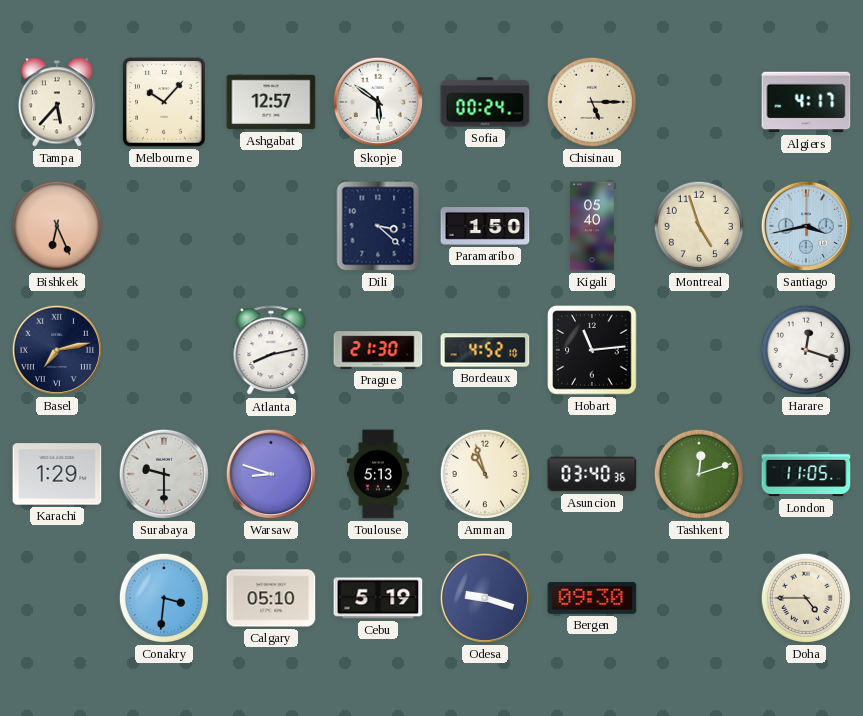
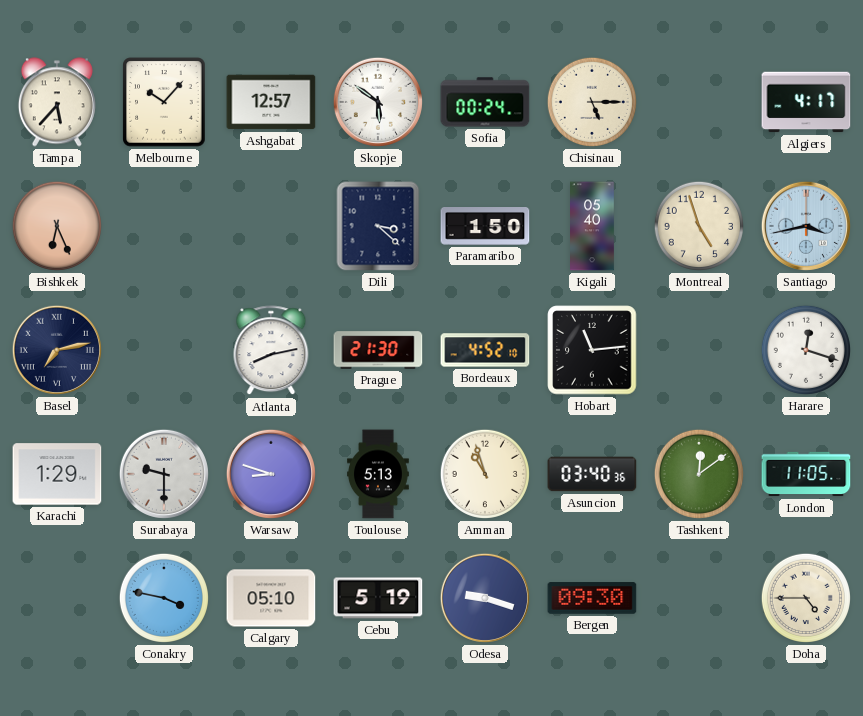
Tashkent: 12:12 -> 12:09 (699, 474)
Conakry: 3:31 -> 3:47 (164, 598)
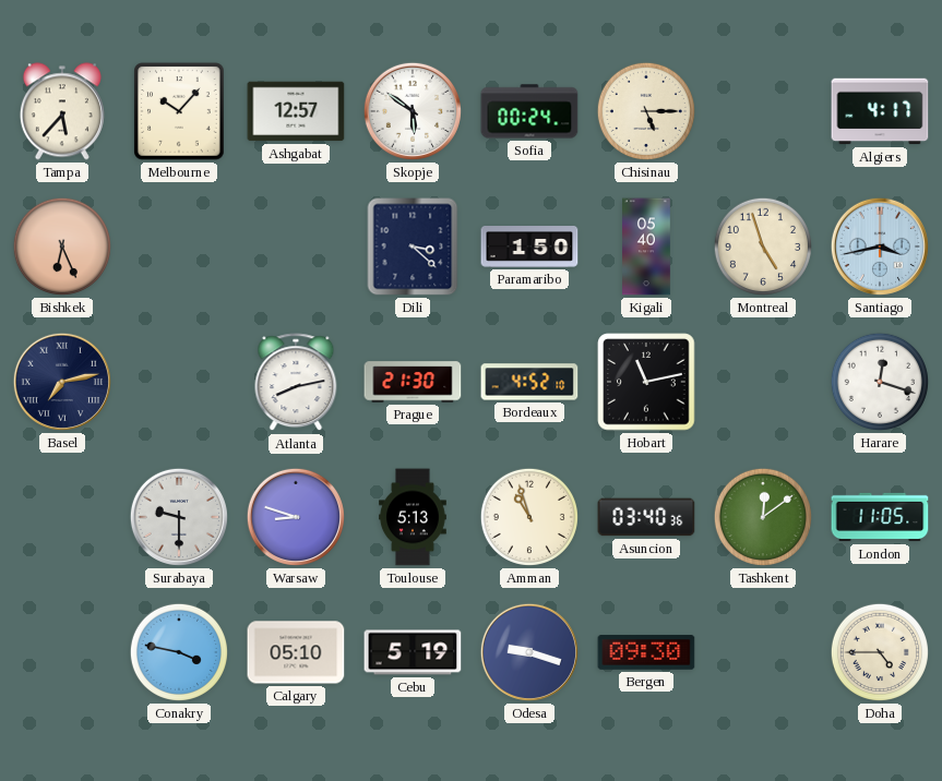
Hobart: 11:14 -> 11:13 (646, 382)
Karachi: 1:29 -> none (57, 474)
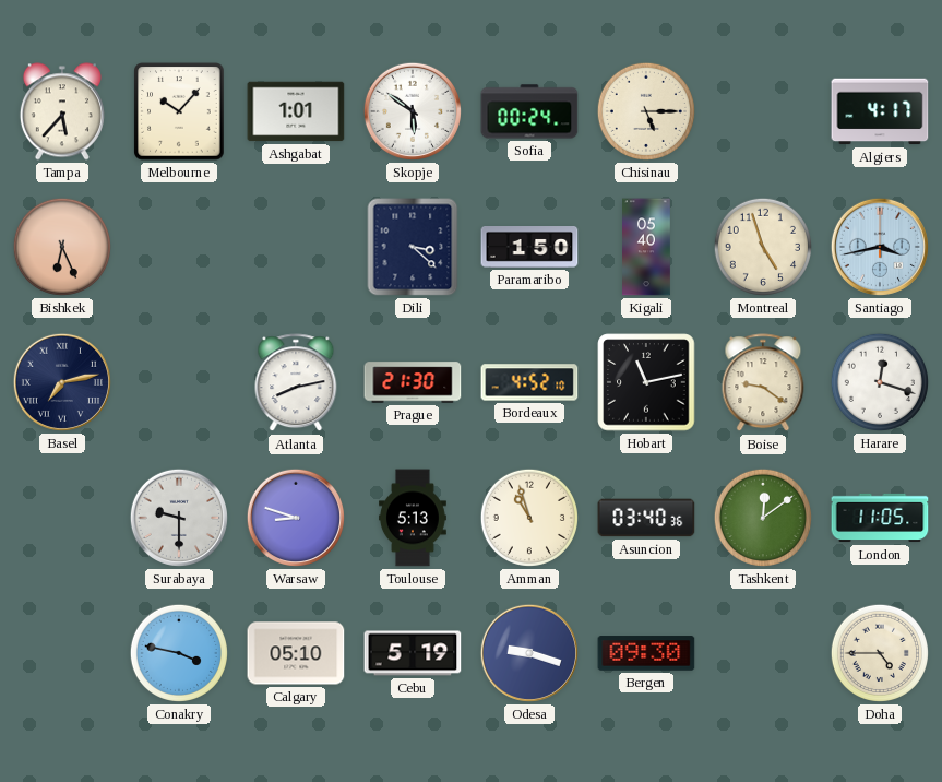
Ashgabat: 12:57 -> 1:01 (296, 111)
Boise: none -> 9:21 (763, 383)
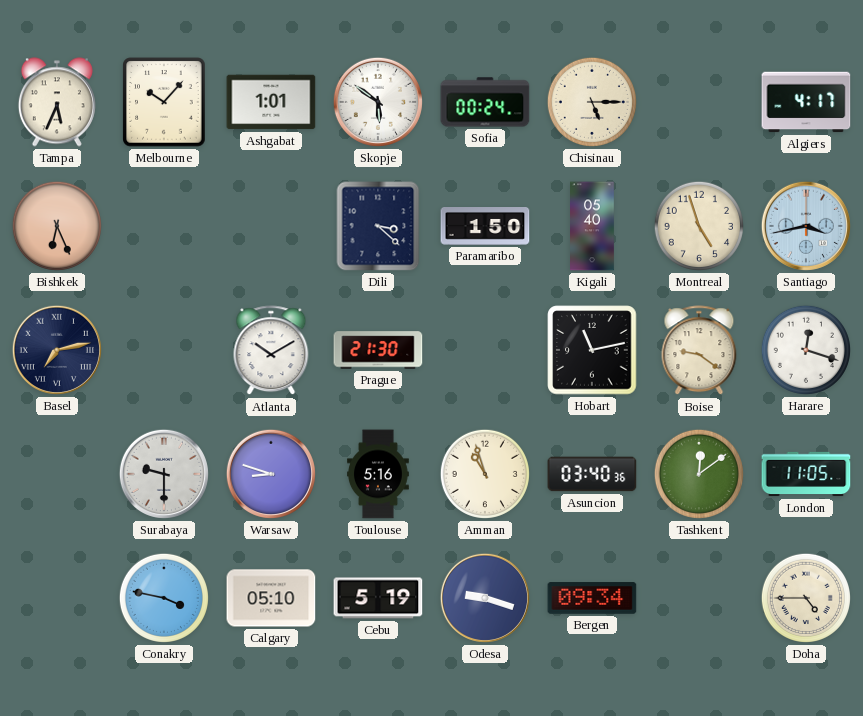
Tampa: 5:37 -> 5:34 (57, 102)
Atlanta: 8:13 -> 10:10 (271, 351)
Bordeaux: 4:52 -> none (529, 382)
Toulouse: 5:13 -> 5:16 (379, 474)
Bergen: 09:30 -> 09:34 (592, 598)
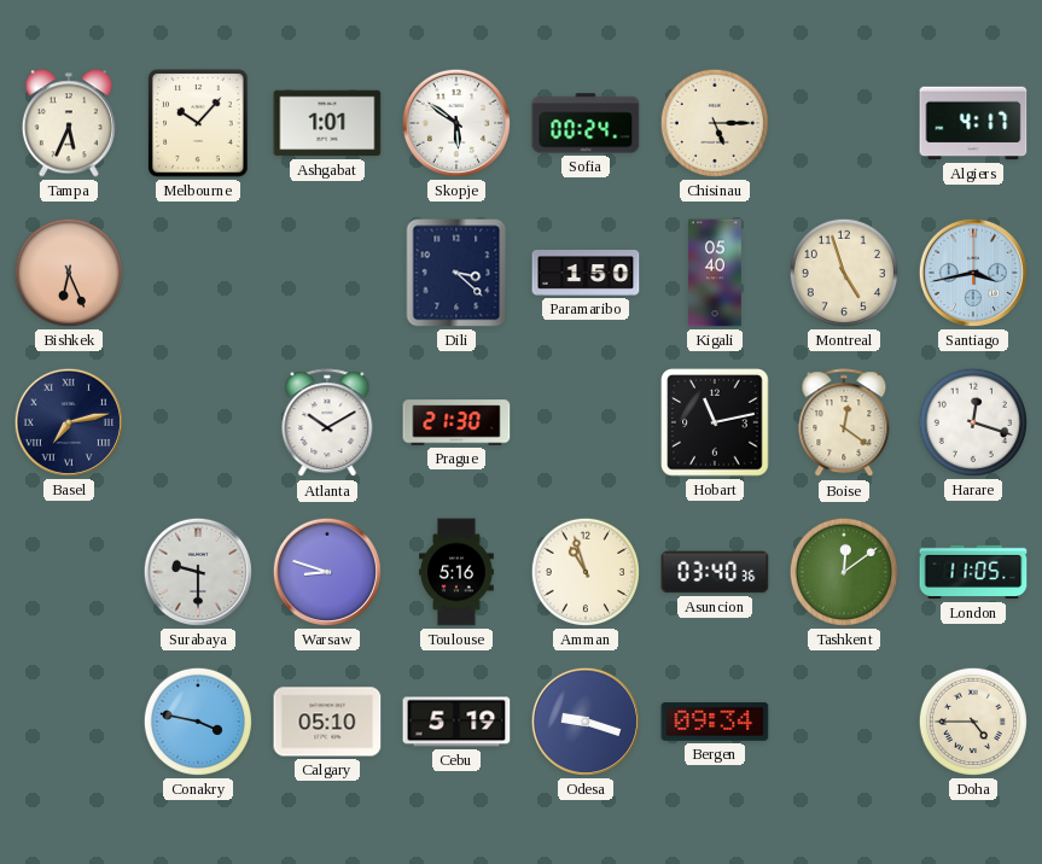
Boise: 9:21 -> 12:21 (844, 424)
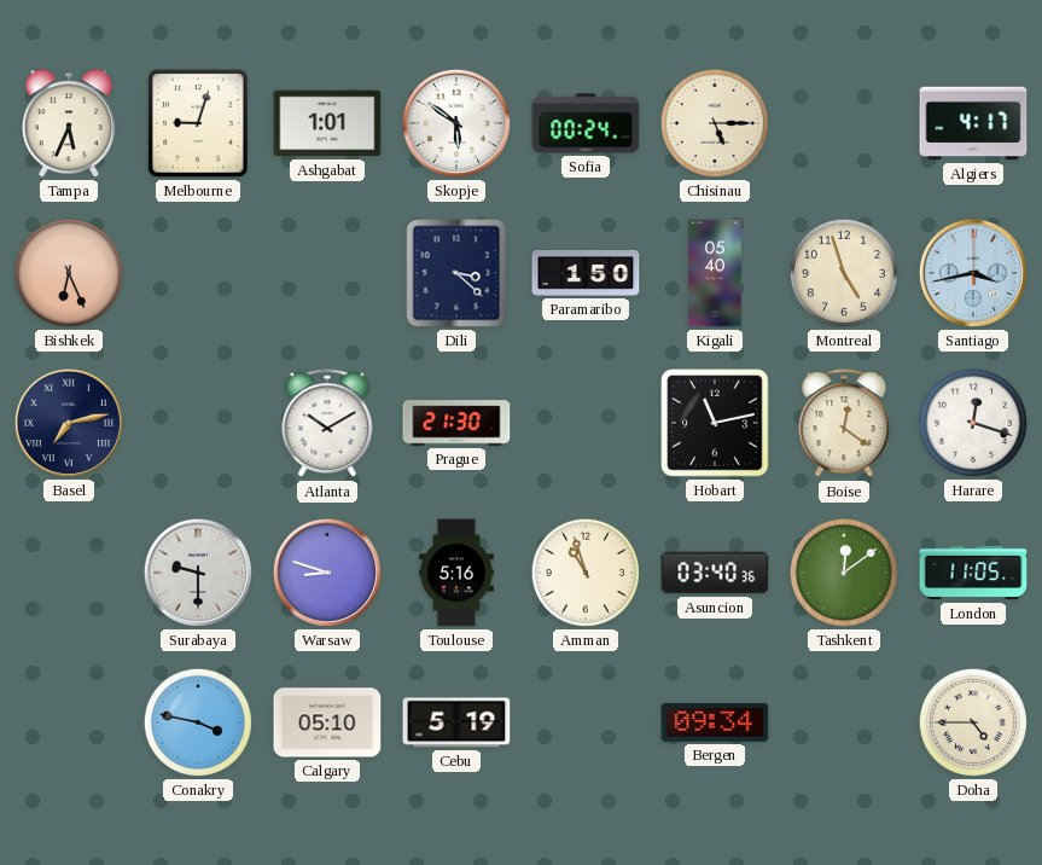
Melbourne: 10:07 -> 9:03 (198, 123)
Odesa: 9:18 -> none (586, 722)
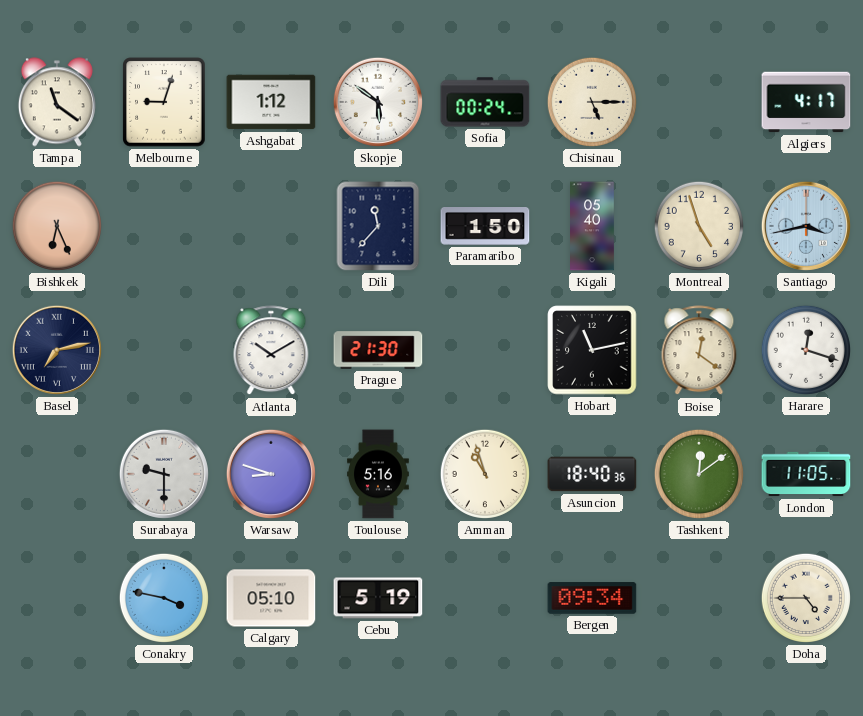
Tampa: 5:34 -> 11:21 (57, 102)
Ashgabat: 1:01 -> 1:12 (271, 102)
Dili: 3:22 -> 11:37 (378, 226)
Asuncion: 03:40 -> 18:40 (592, 474)
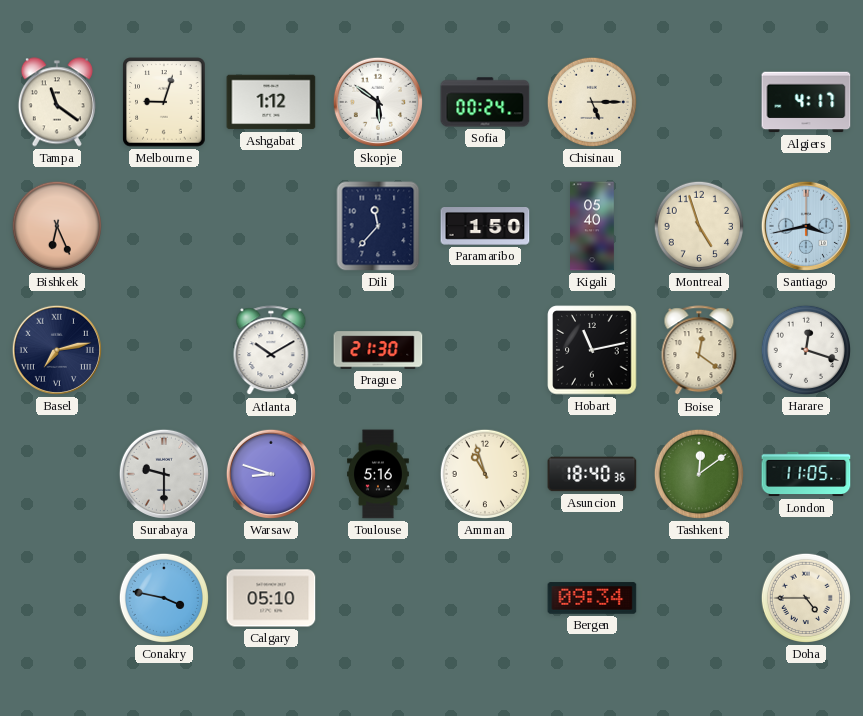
Cebu: 5:19 -> none (378, 598)
